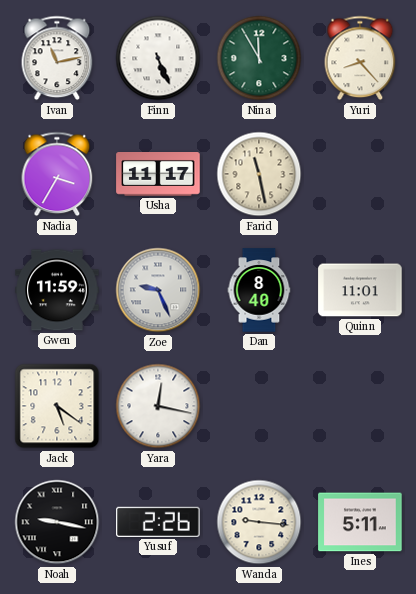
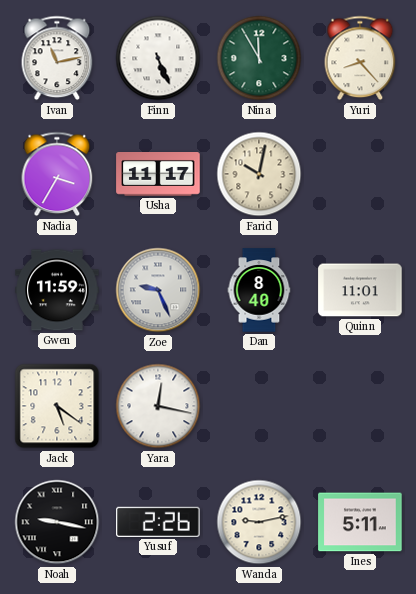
Farid: 11:28 -> 10:02 (259, 174)
Wanda: 9:16 -> 9:13 (259, 522)
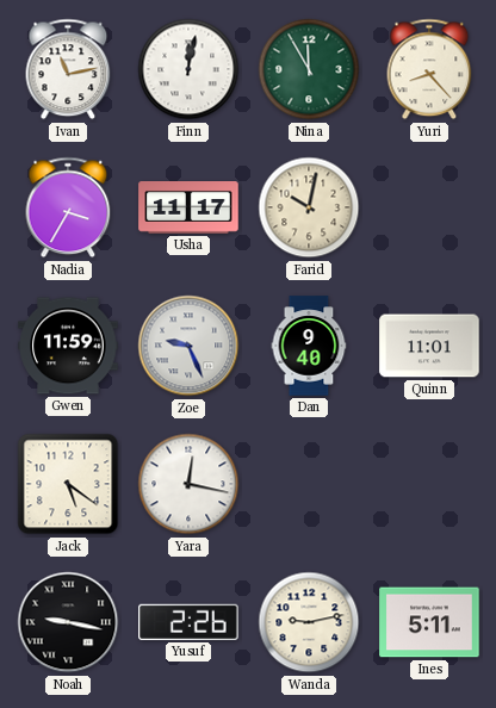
Finn: 5:26 -> 12:02 (188, 69)
Dan: 8:40 -> 9:40 (309, 346)
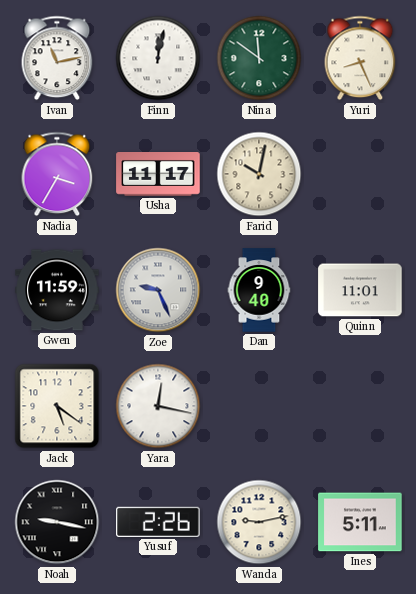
Nina: 11:55 -> 11:51 (259, 58)
Yuri: 8:23 -> 8:26 (360, 58)
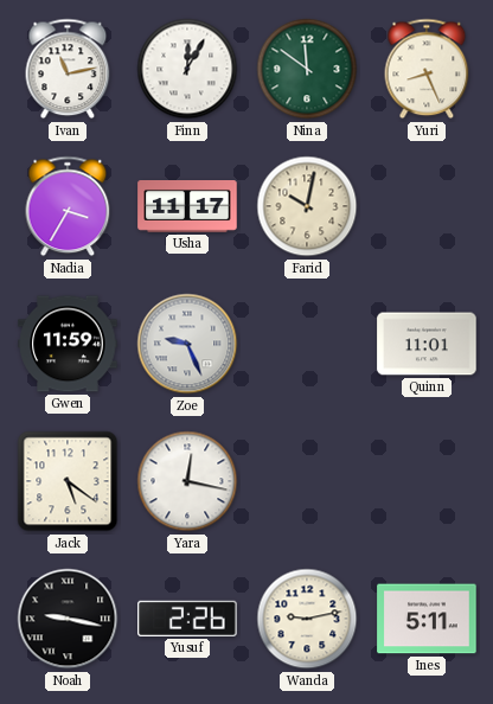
Finn: 12:02 -> 12:05 (187, 69)
Dan: 9:40 -> none (259, 290)
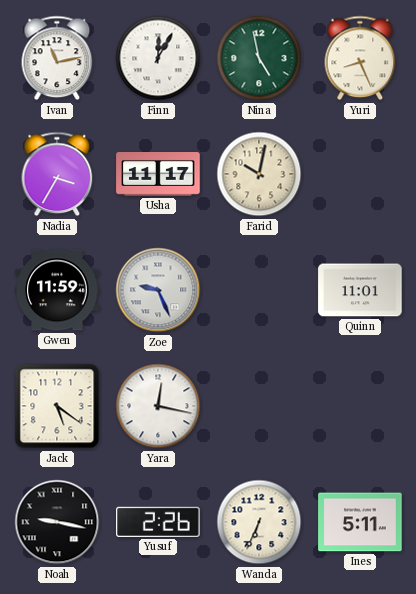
Nina: 11:51 -> 4:58 (259, 58)
Wanda: 9:13 -> 6:34 (259, 522)
